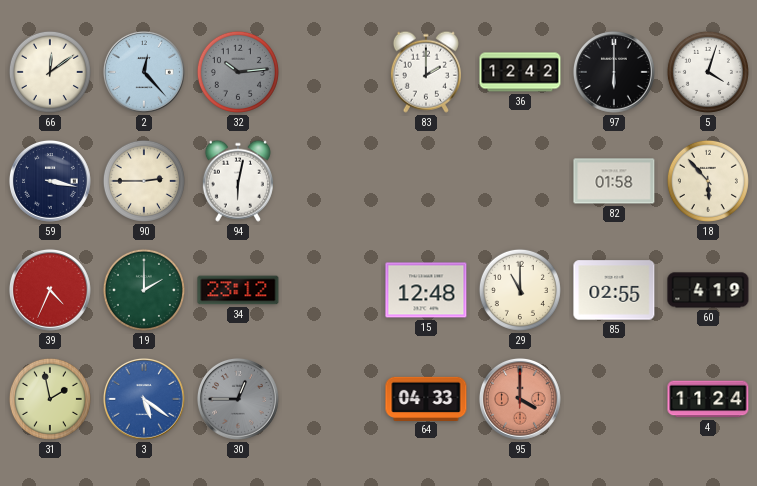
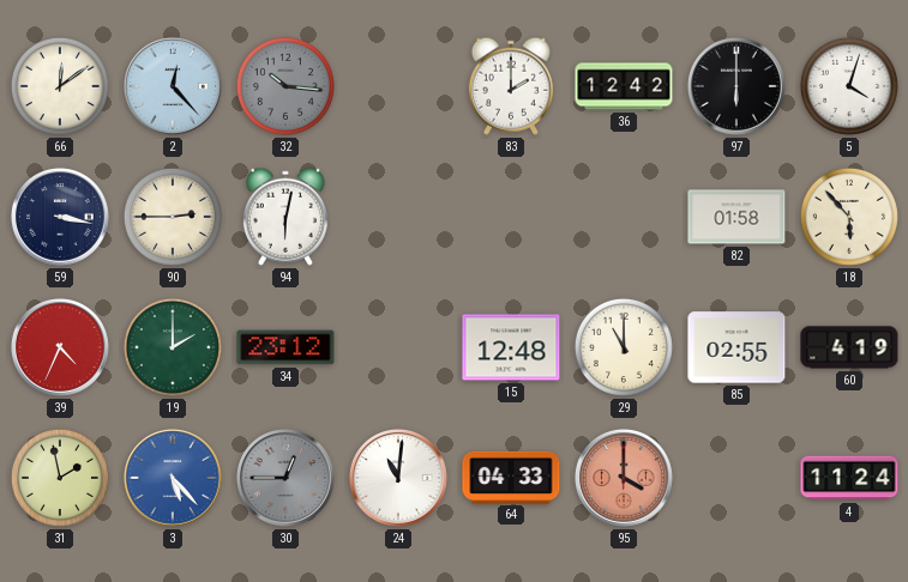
32: 10:14 -> 10:16 (285, 86)
3: 5:21 -> 5:23 (173, 478)
24: none -> 11:01 (398, 478)
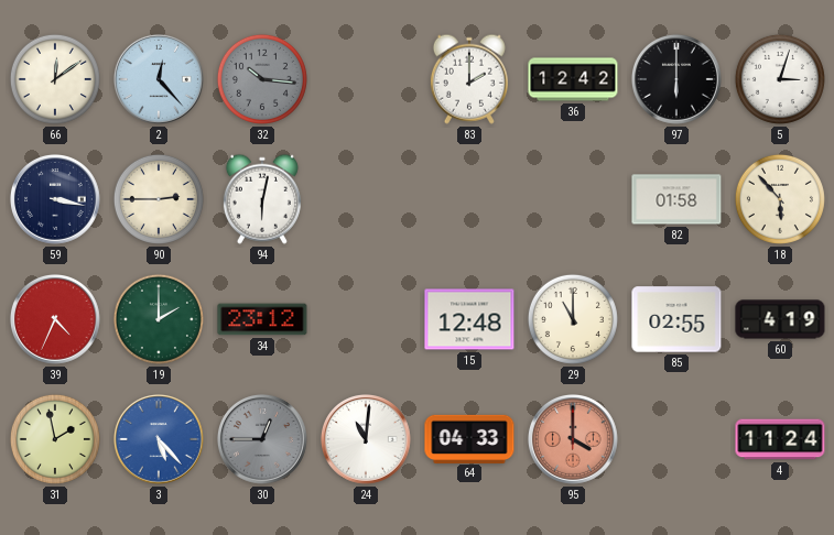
5: 4:03 -> 3:03 (780, 79)
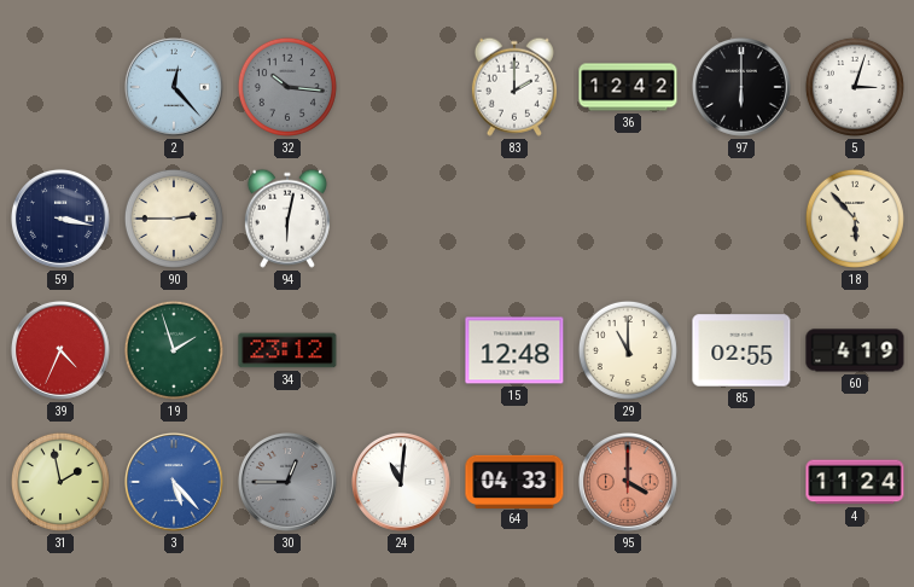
66: 12:09 -> none (55, 79)
82: 01:58 -> none (676, 199)
19: 2:00 -> 1:57 (174, 350)
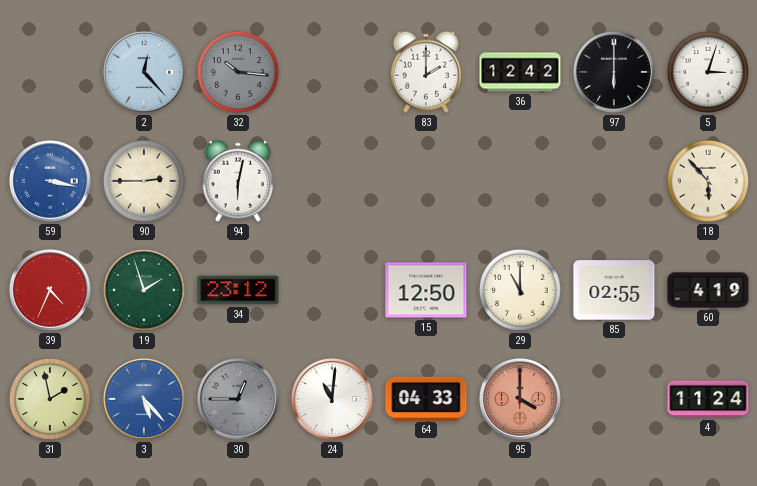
59 dial: navy -> blue (50, 181)
15: 12:48 -> 12:50 (426, 290)
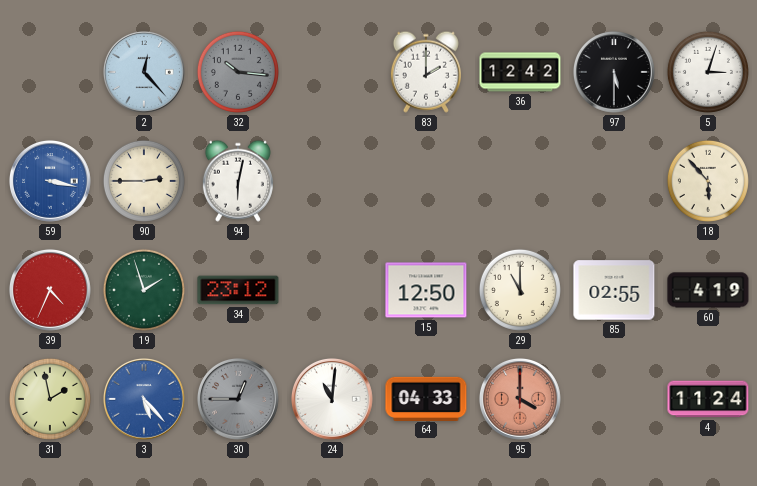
97: 6:00 -> 5:30 (614, 72)
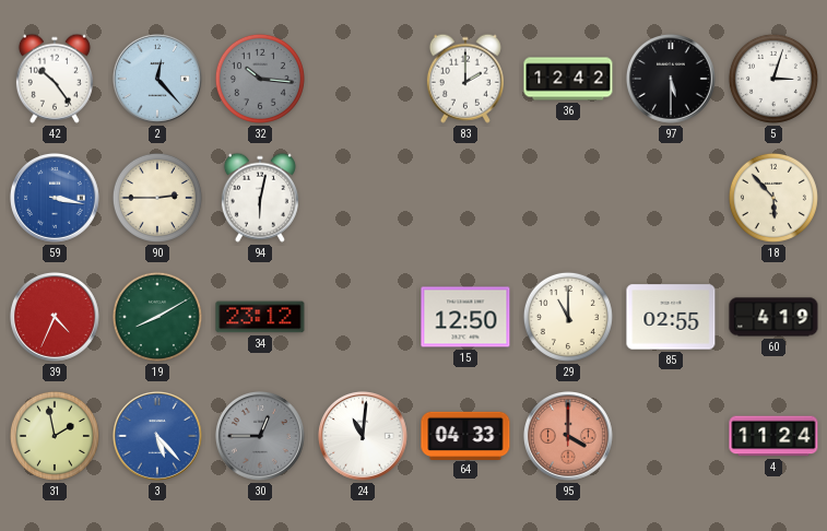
42: none -> 10:24 (55, 79)
19: 1:57 -> 8:10 (157, 317)
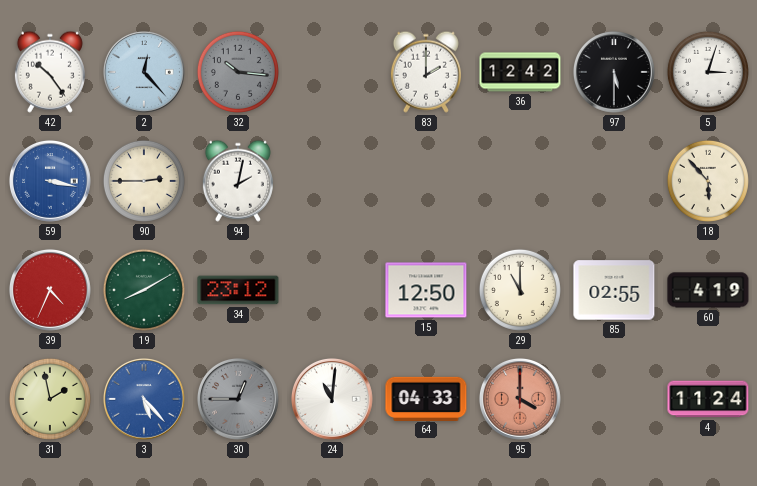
94: 6:02 -> 2:02 (238, 181)
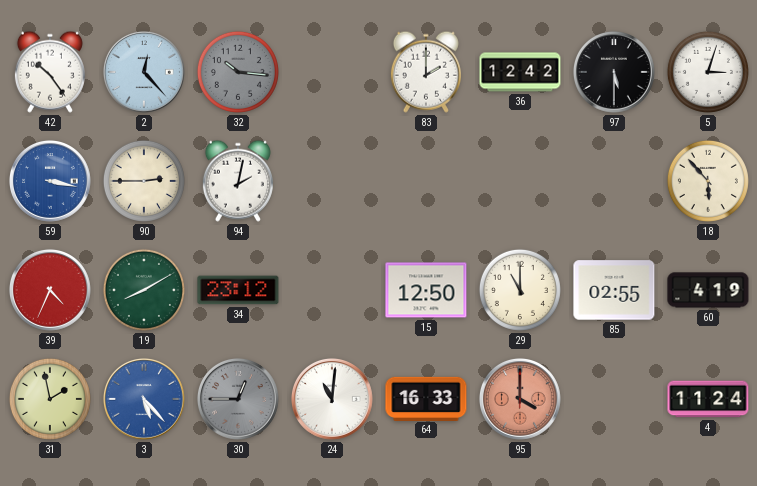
64: 04:33 -> 16:33 (426, 398)
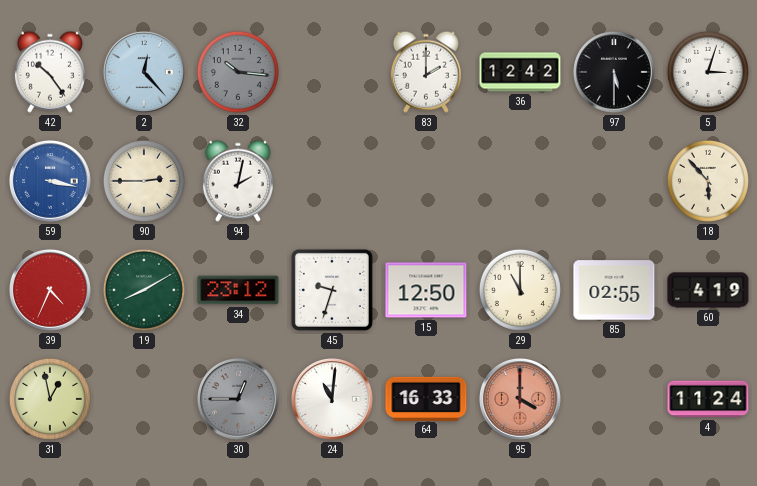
45: none -> 9:33 (332, 290)
31: 1:58 -> 12:58 (50, 399)
3: 5:23 -> none (144, 399)
